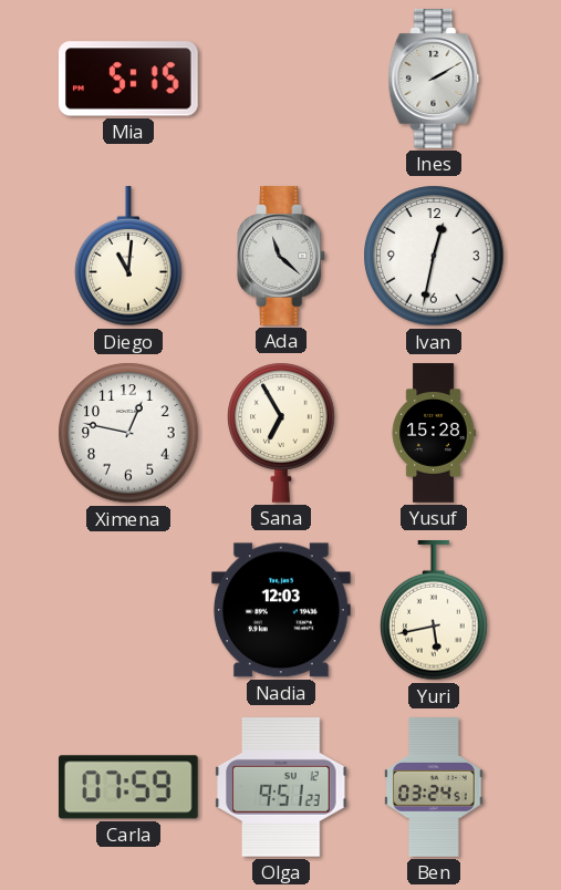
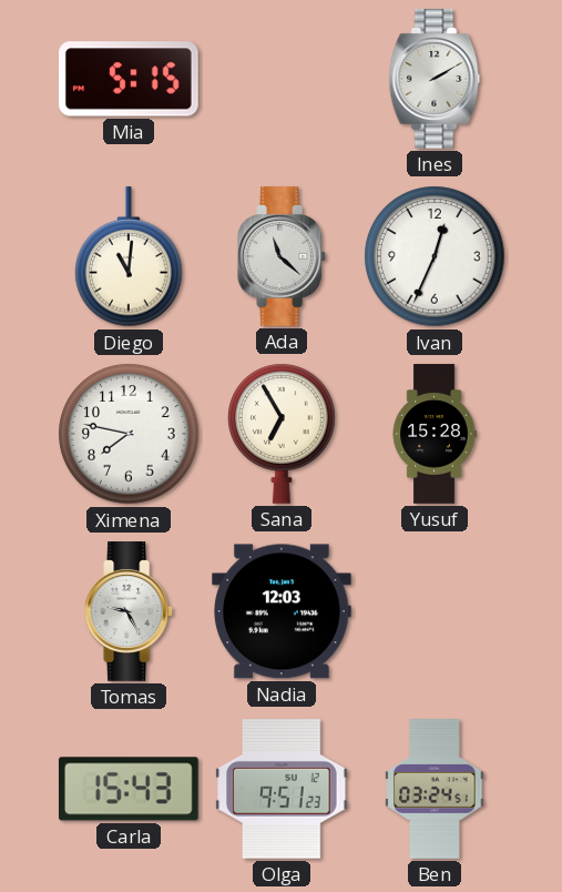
Ivan: 12:32 -> 12:34 (435, 256)
Ximena: 12:47 -> 7:47 (129, 434)
Tomas: none -> 9:25 (130, 612)
Yuri: 5:43 -> none (434, 611)
Carla: 07:59 -> 15:43 (129, 789)
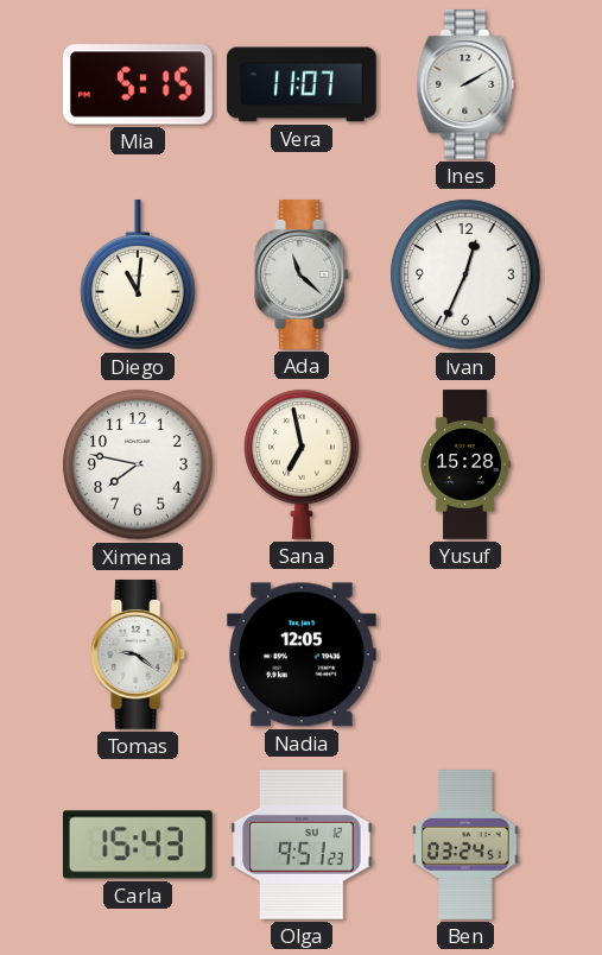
Vera: none -> 11:07 (302, 84)
Sana: 6:55 -> 6:58 (302, 464)
Tomas: 9:25 -> 9:21 (139, 656)
Nadia: 12:03 -> 12:05 (302, 654)
